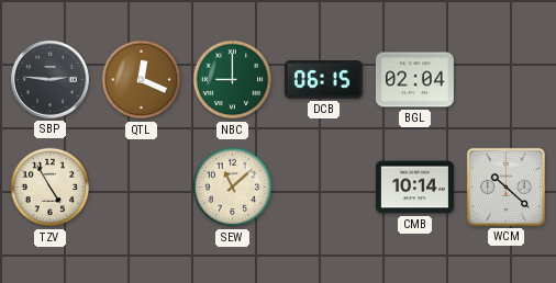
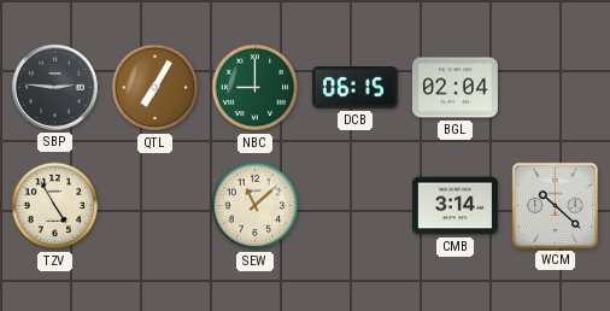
QTL: 12:19 -> 7:05 (156, 88)
CMB: 10:14 -> 3:14 (454, 206)
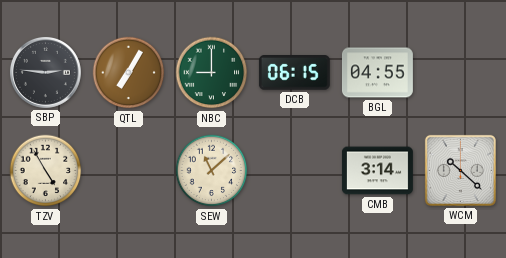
BGL: 02:04 -> 04:55 (377, 73)
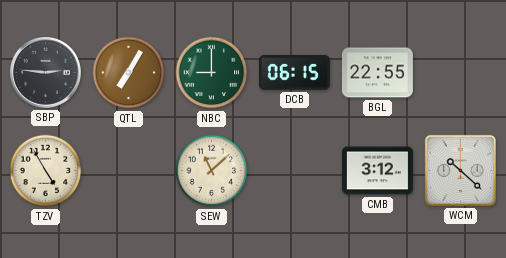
BGL: 04:55 -> 22:55 (377, 73)
CMB: 3:14 -> 3:12 (377, 171)
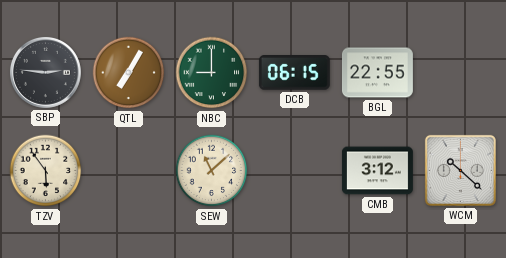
TZV: 4:55 -> 5:54 (46, 171)
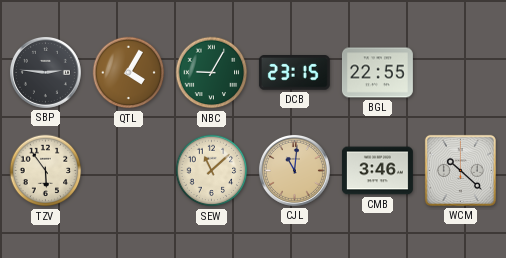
QTL: 7:05 -> 4:05 (129, 73)
NBC: 9:00 -> 9:05 (212, 73)
DCB: 06:15 -> 23:15 (294, 73)
CJL: none -> 11:01 (294, 170)
CMB: 3:12 -> 3:46 (377, 171)
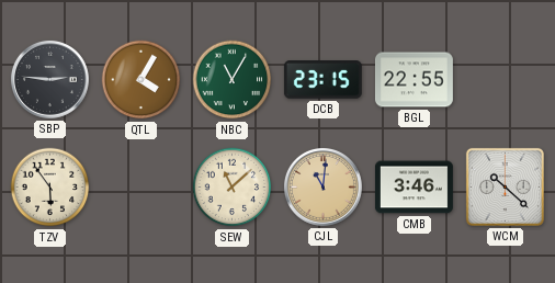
NBC: 9:05 -> 11:05 (233, 80)
